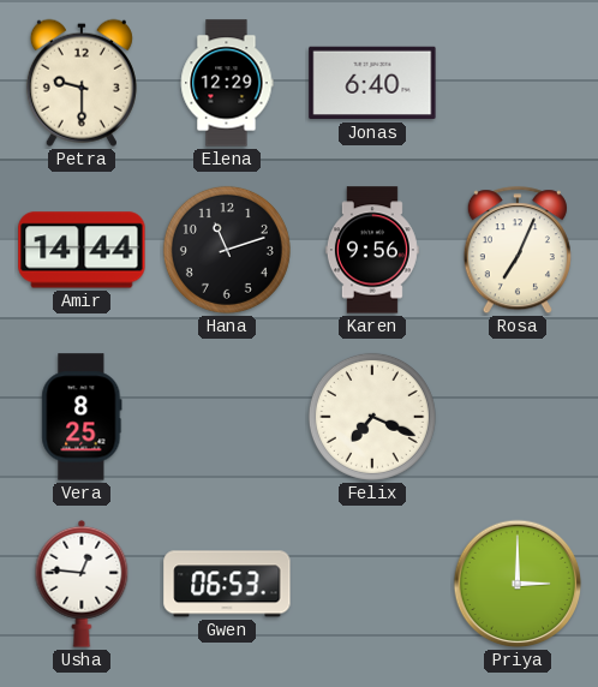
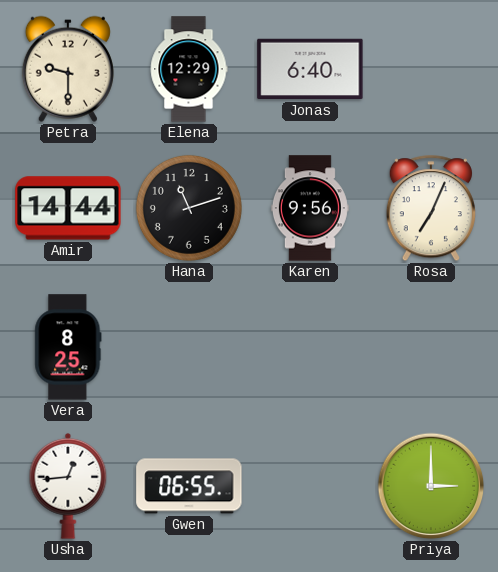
Felix: 7:19 -> none (372, 417)
Usha: 12:46 -> 12:44 (68, 486)
Gwen: 06:53 -> 06:55 (189, 486)
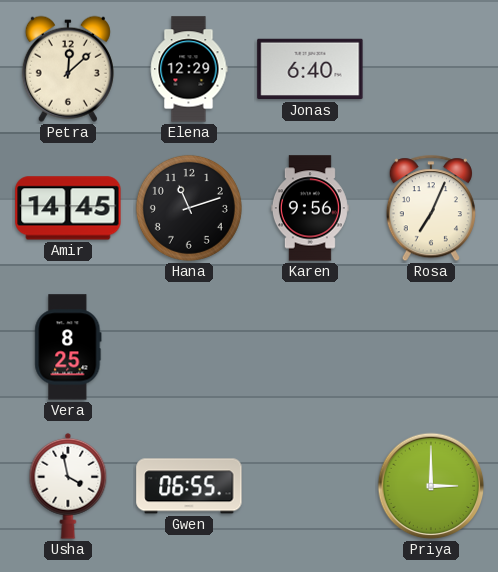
Petra: 9:30 -> 12:08 (68, 69)
Amir: 14:44 -> 14:45 (68, 208)
Usha: 12:44 -> 3:58 (68, 486)
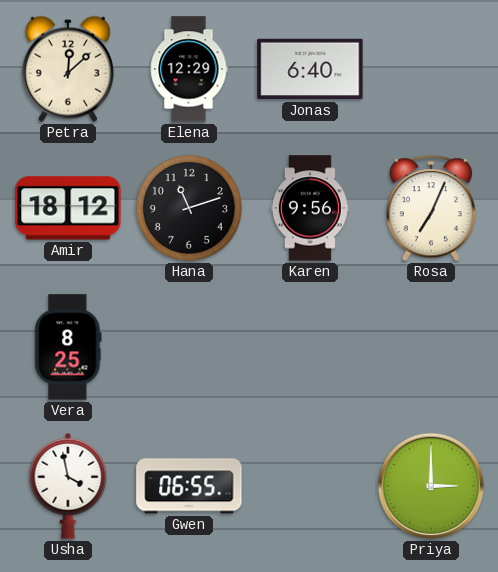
Amir: 14:45 -> 18:12 (68, 208)
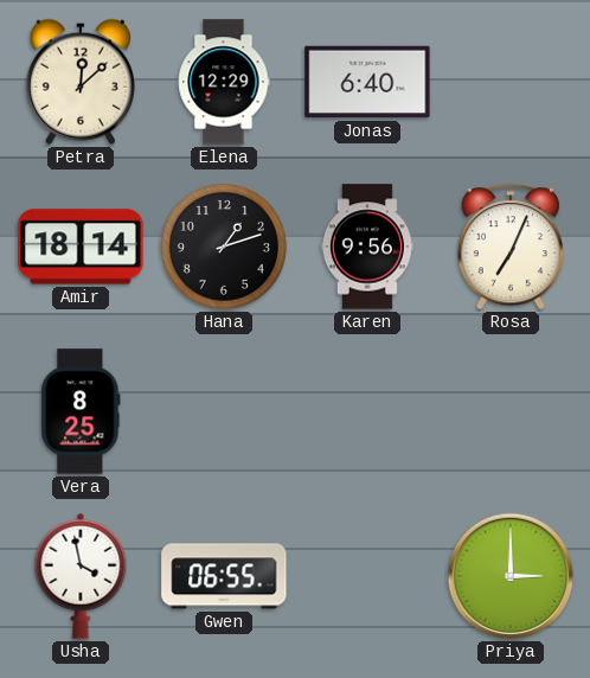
Amir: 18:12 -> 18:14 (81, 247)
Hana: 11:12 -> 1:12 (224, 247)
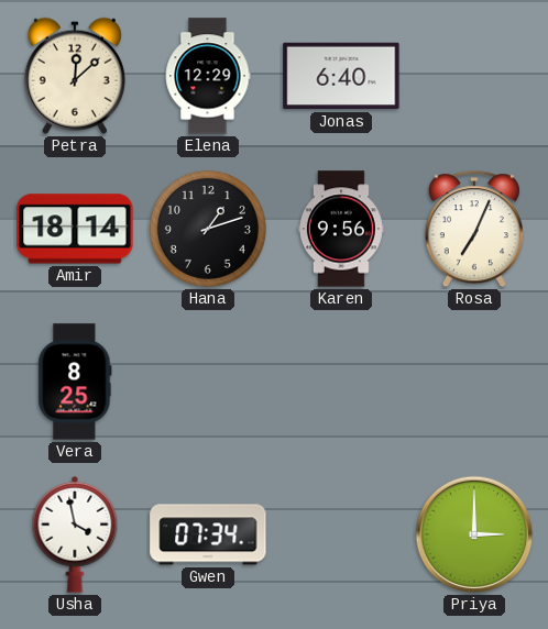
Gwen: 06:55 -> 07:34 (208, 534)
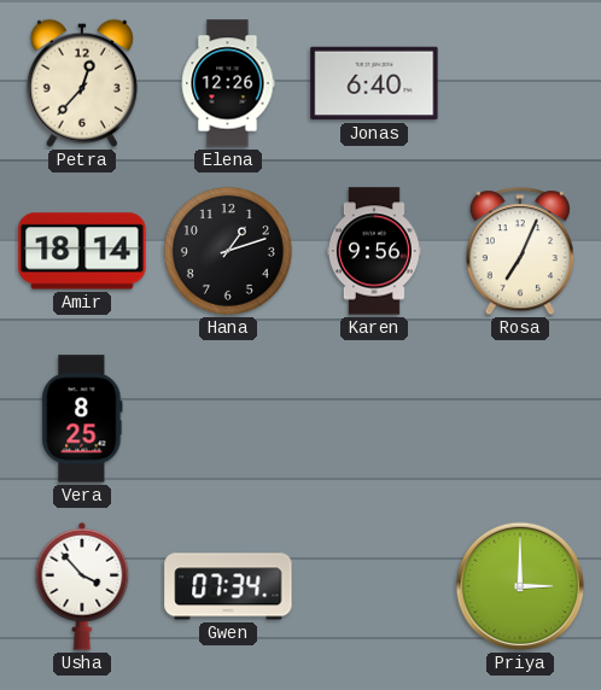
Petra: 12:08 -> 12:37 (82, 83)
Elena: 12:29 -> 12:26 (228, 83)
Usha: 3:58 -> 3:53 (82, 586)
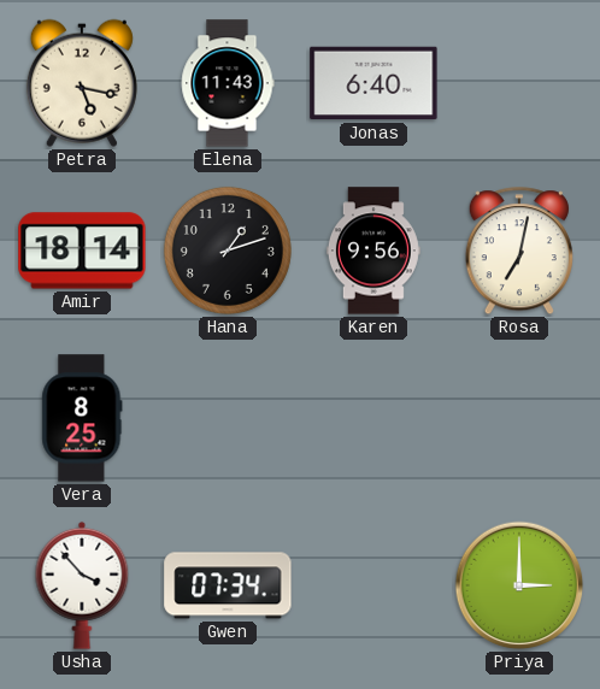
Petra: 12:37 -> 5:17 (82, 83)
Elena: 12:26 -> 11:43 (228, 83)
Rosa: 7:04 -> 7:02 (519, 252)
